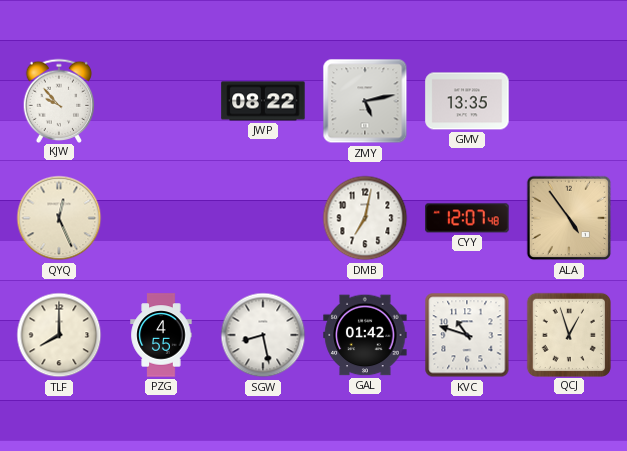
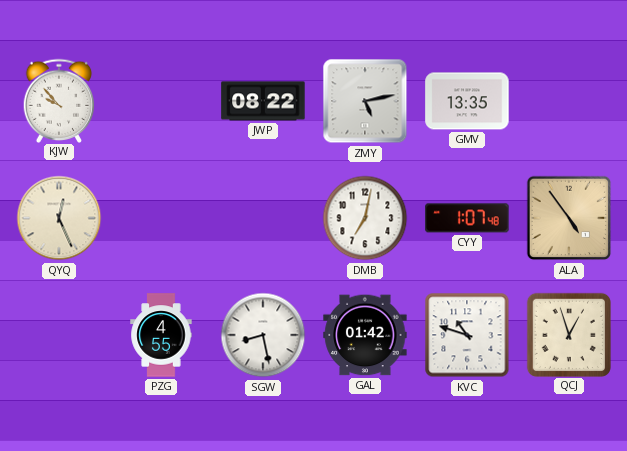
CYY: 12:07 -> 1:07 (467, 218)
TLF: 8:00 -> none (59, 335)
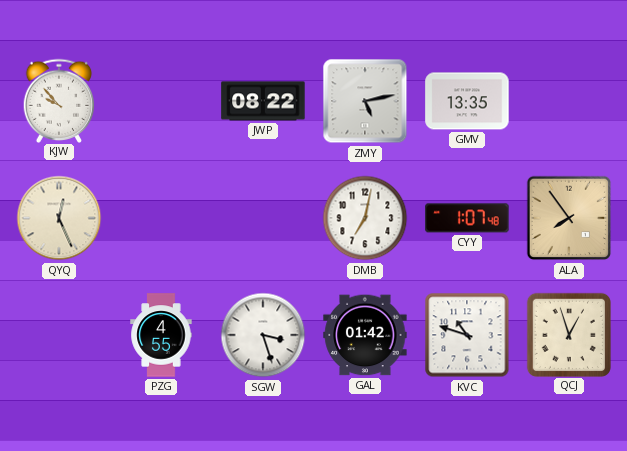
ALA: 4:54 -> 7:54 (569, 218)
SGW: 8:28 -> 3:27 (263, 335)
